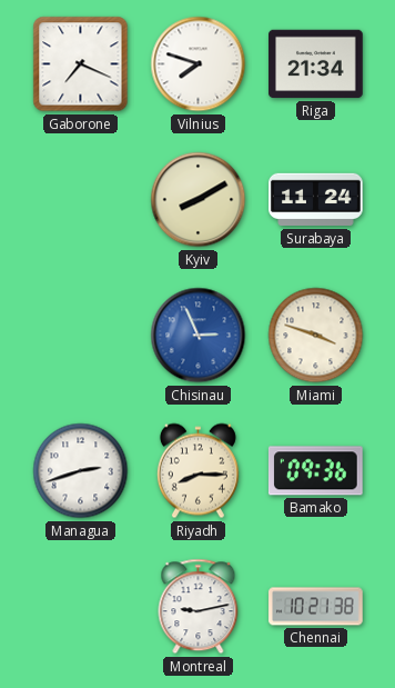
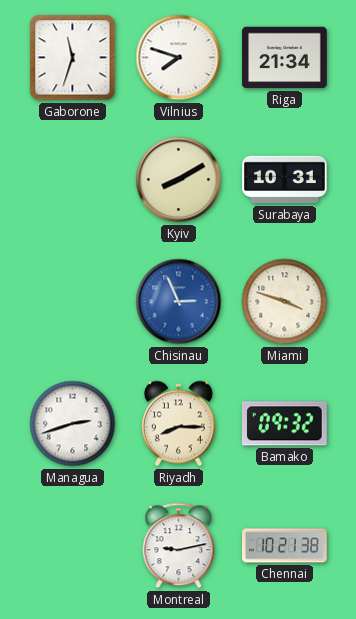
Gaborone: 7:19 -> 11:33 (73, 58)
Surabaya: 11:24 -> 10:31 (285, 180)
Bamako: 09:36 -> 09:32 (284, 424)
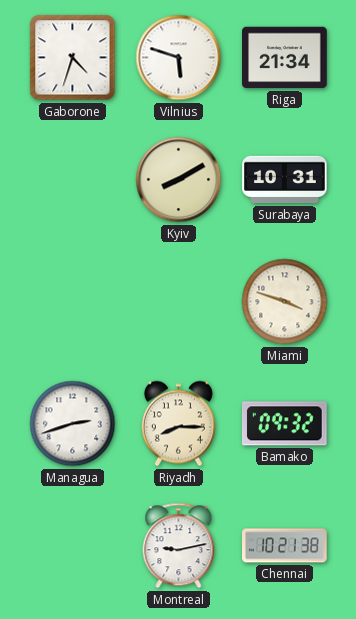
Gaborone: 11:33 -> 4:33 (73, 58)
Vilnius: 7:48 -> 5:48 (179, 58)
Chisinau: 2:56 -> none (179, 302)
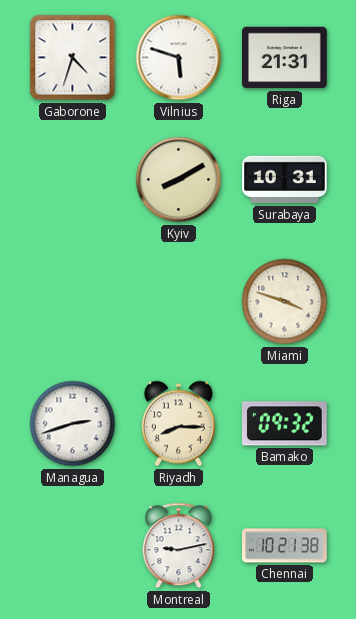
Riga: 21:34 -> 21:31 (285, 58)
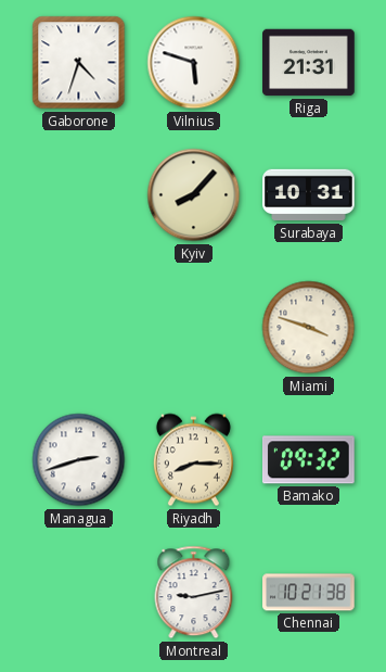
Kyiv: 8:10 -> 8:07 (194, 195)
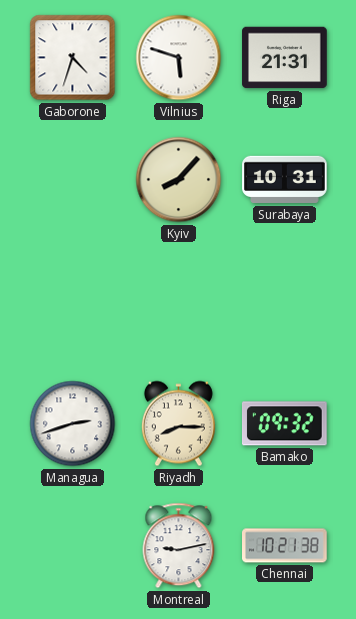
Miami: 3:48 -> none (309, 328)
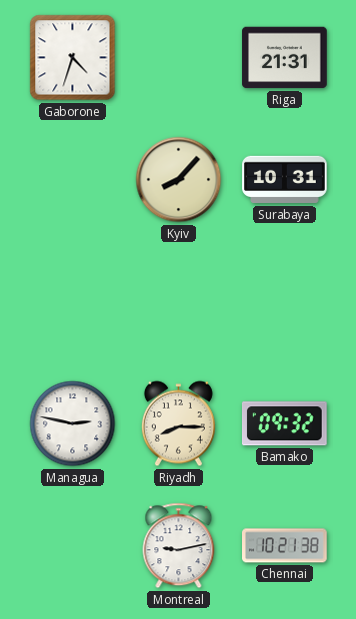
Vilnius: 5:48 -> none (179, 58)
Managua: 2:42 -> 2:47 (73, 424)
